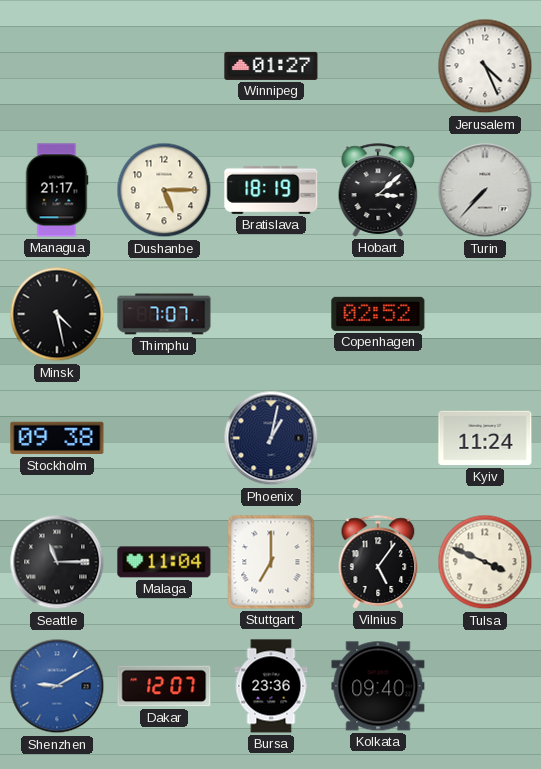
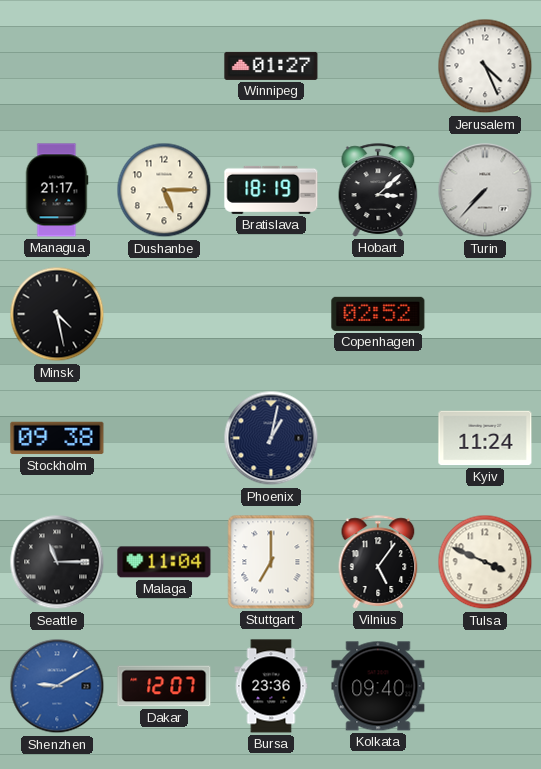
Thimphu: 7:07 -> none (164, 314)
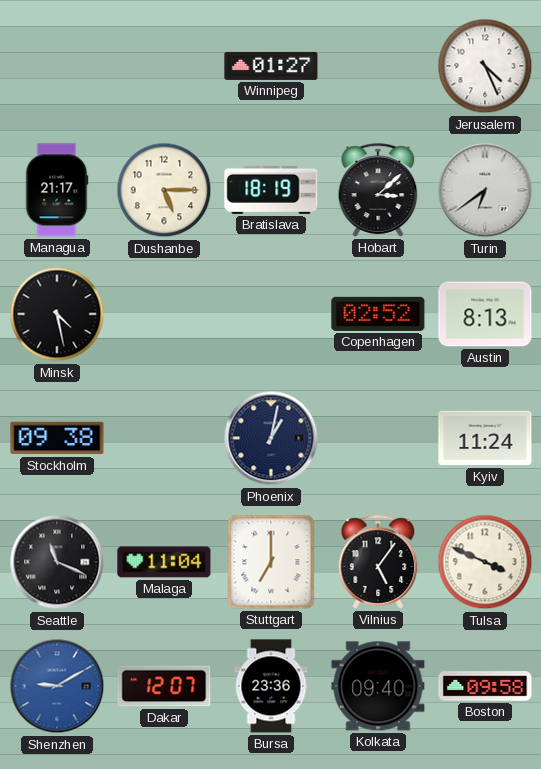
Turin: 7:37 -> 6:39 (485, 190)
Austin: none -> 8:13 (485, 314)
Seattle: 11:15 -> 11:19 (57, 562)
Boston: none -> 09:58 (485, 686)
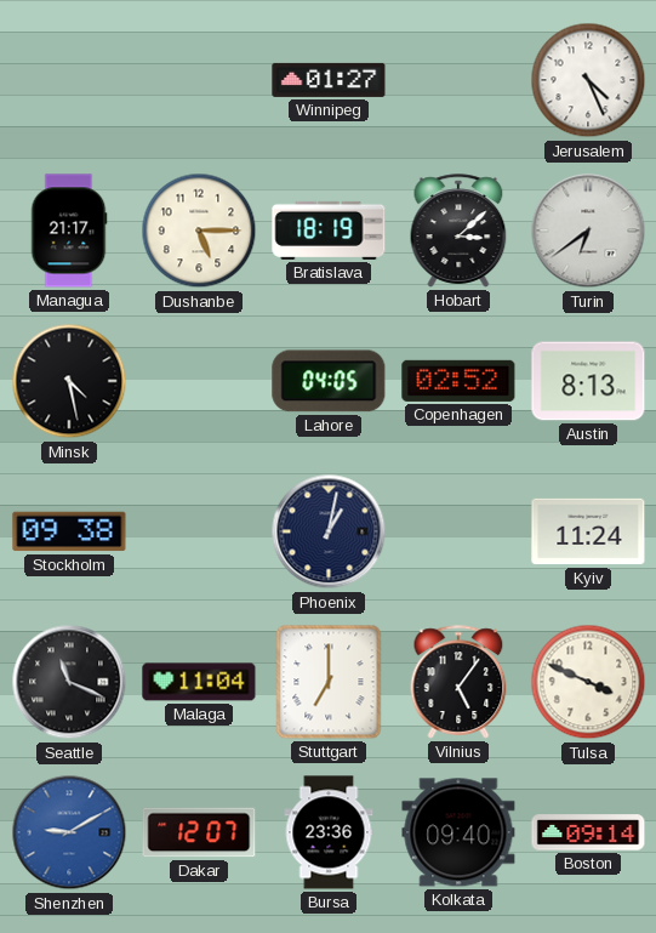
Lahore: none -> 04:05 (329, 381)
Boston: 09:58 -> 09:14 (588, 832)
